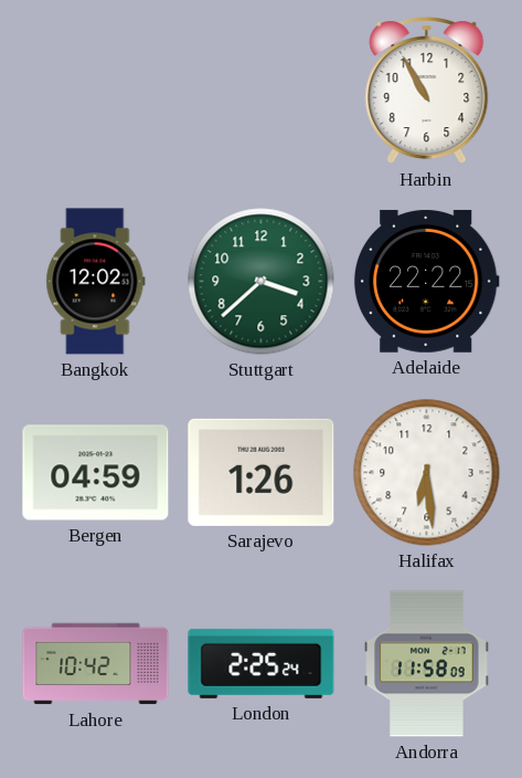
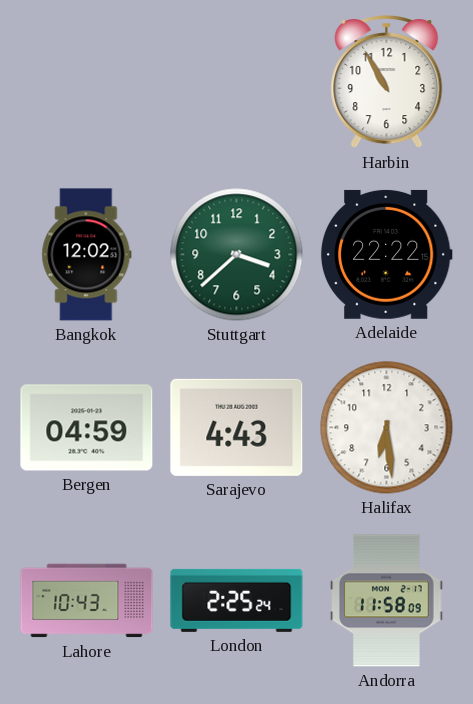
Sarajevo: 1:26 -> 4:43 (237, 427)
Lahore: 10:42 -> 10:43 (87, 601)
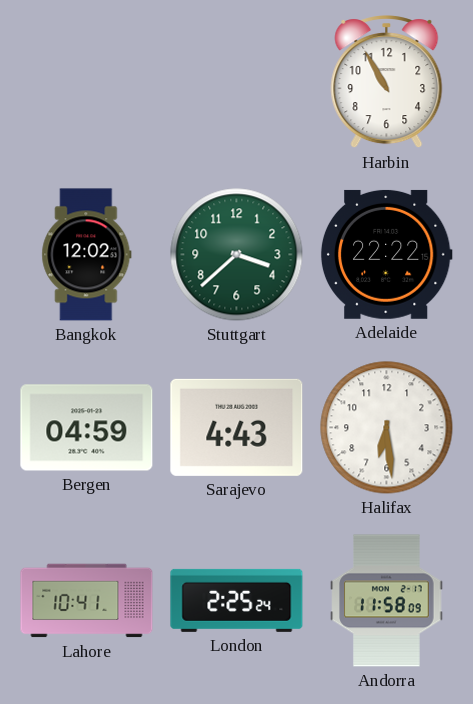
Lahore: 10:43 -> 10:41 (87, 601)
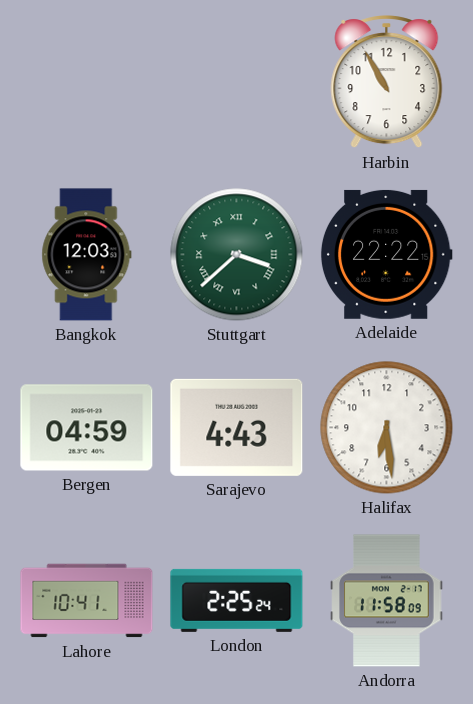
Bangkok: 12:02 -> 12:03 (87, 255)
Stuttgart numerals: Arabic -> Roman (237, 255)
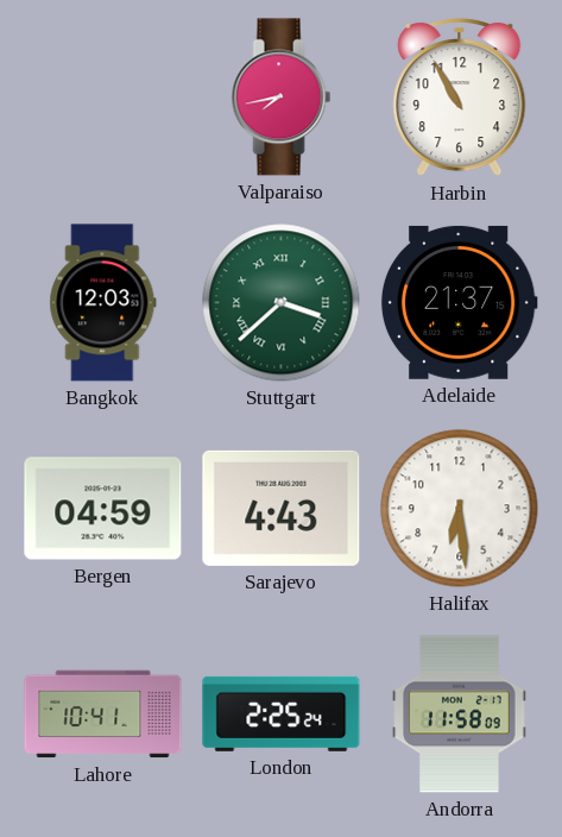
Valparaiso: none -> 7:43 (282, 97)
Adelaide: 22:22 -> 21:37 (459, 302)
